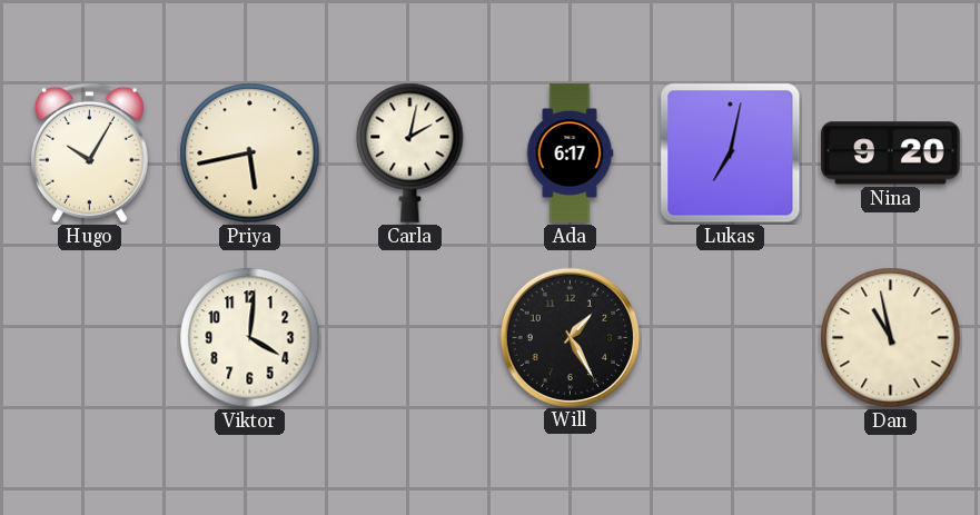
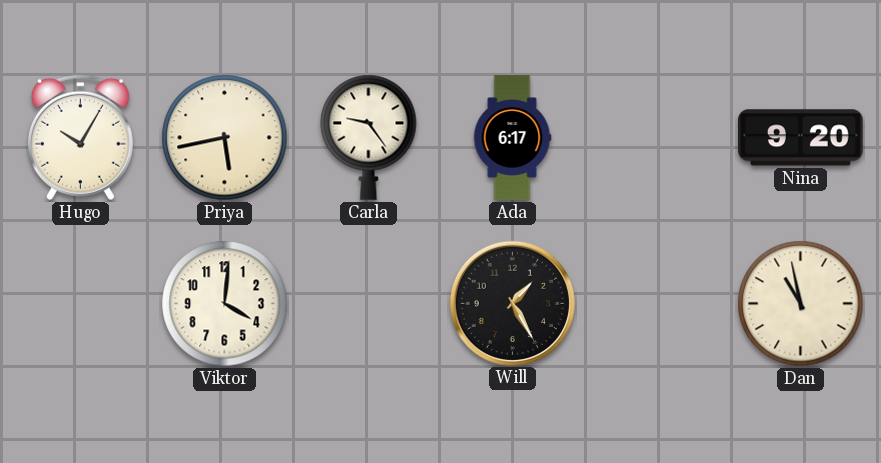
Carla: 2:02 -> 9:24 (369, 137)
Lukas: 7:02 -> none (731, 153)
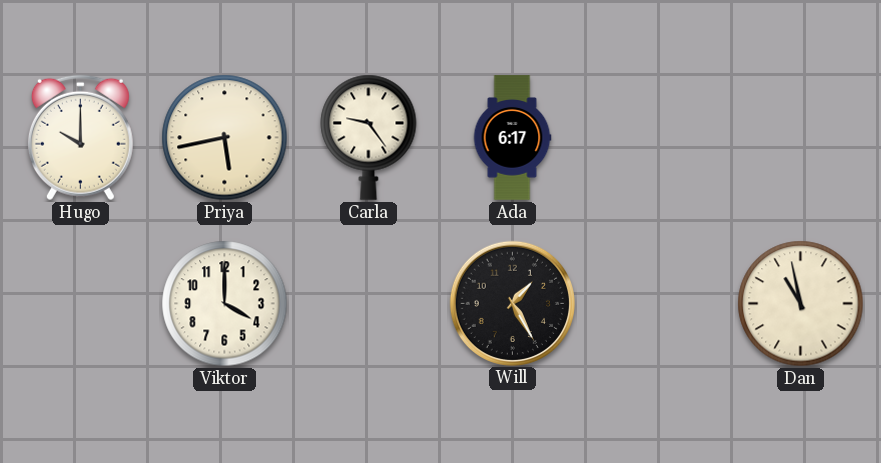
Hugo: 10:05 -> 10:00 (80, 138)
Nina: 9:20 -> none (801, 138)
Viktor: 4:01 -> 4:00 (225, 304)
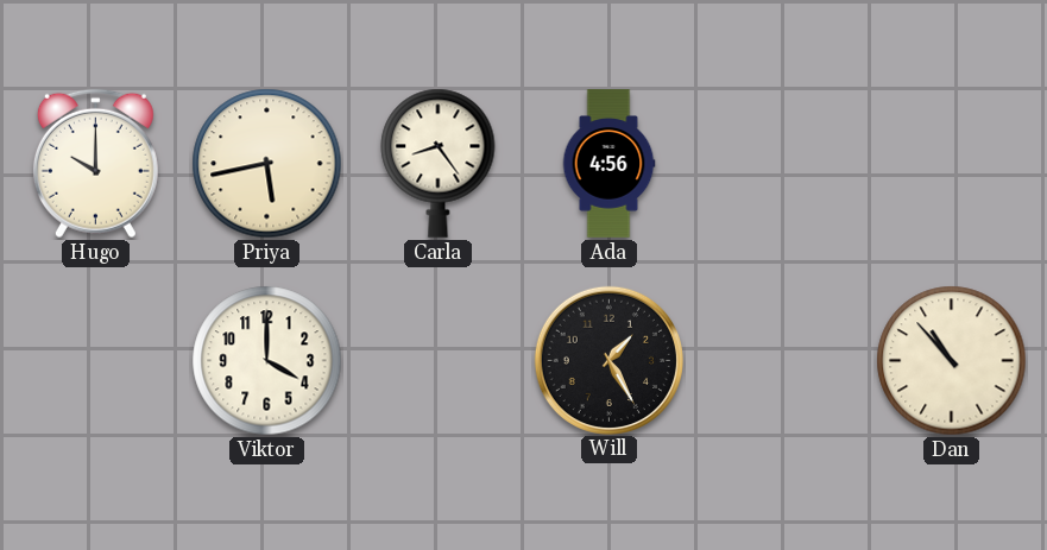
Carla: 9:24 -> 8:24 (439, 163)
Ada: 6:17 -> 4:56 (608, 164)
Dan: 10:58 -> 10:53 (952, 361)
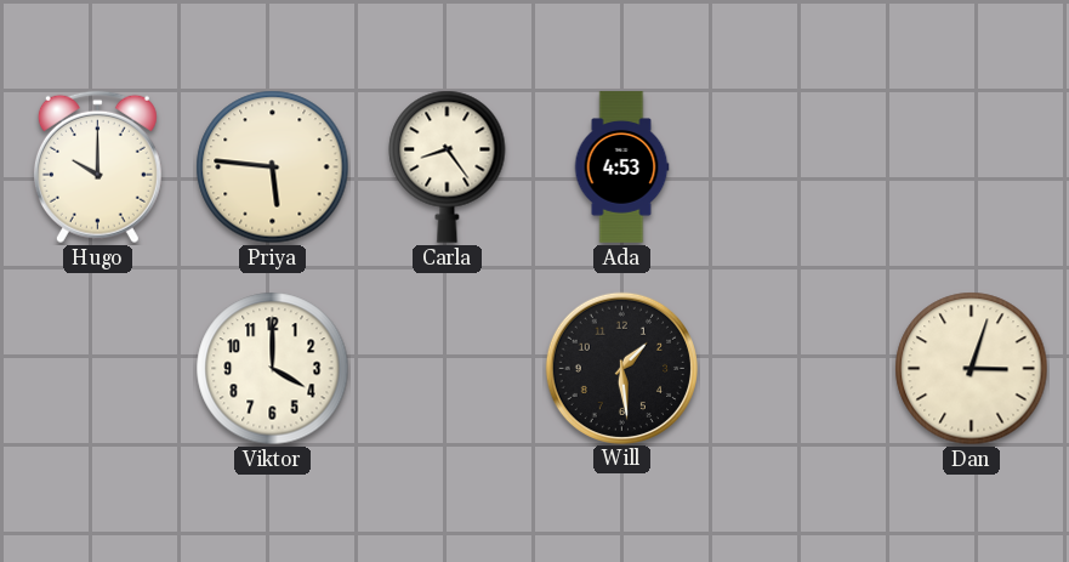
Priya: 5:43 -> 5:46 (273, 168)
Ada: 4:56 -> 4:53 (621, 168)
Will: 1:25 -> 1:29 (621, 368)
Dan: 10:53 -> 3:03 (972, 369)
